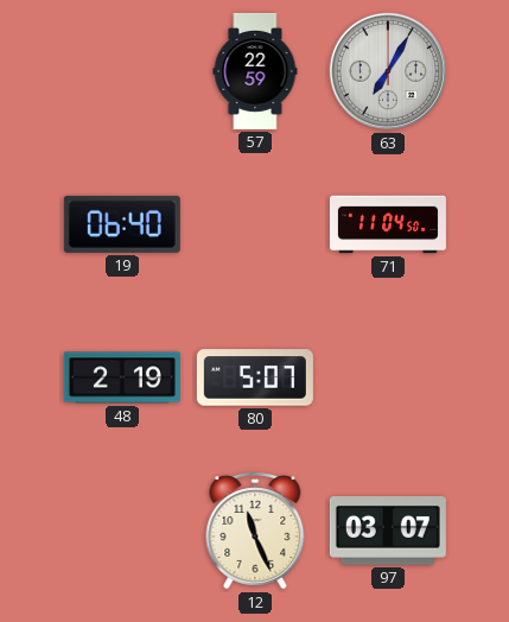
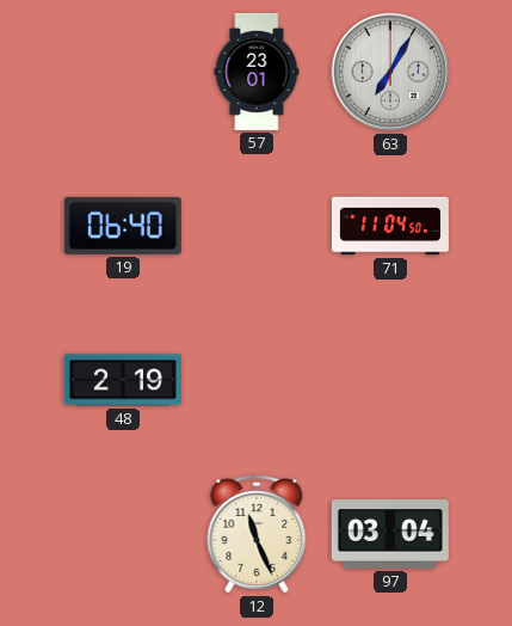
57: 22:59 -> 23:01 (257, 72)
80: 5:07 -> none (255, 377)
97: 03:07 -> 03:04 (390, 535)
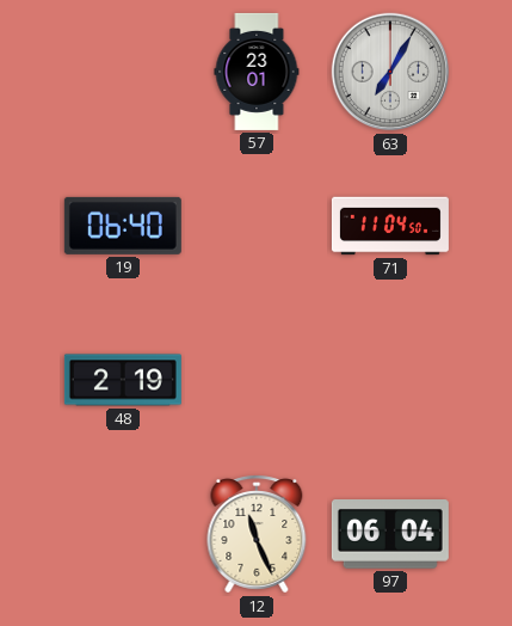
97: 03:04 -> 06:04 (390, 535)
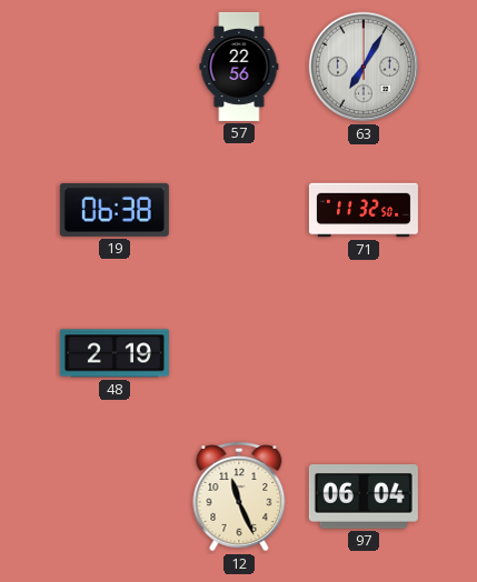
57: 23:01 -> 22:56 (239, 67)
19: 06:40 -> 06:38 (115, 210)
71: 11:04 -> 11:32 (364, 210)
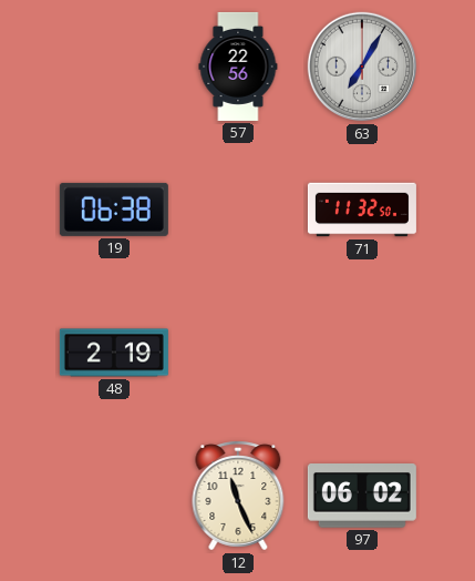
97: 06:04 -> 06:02 (362, 497)
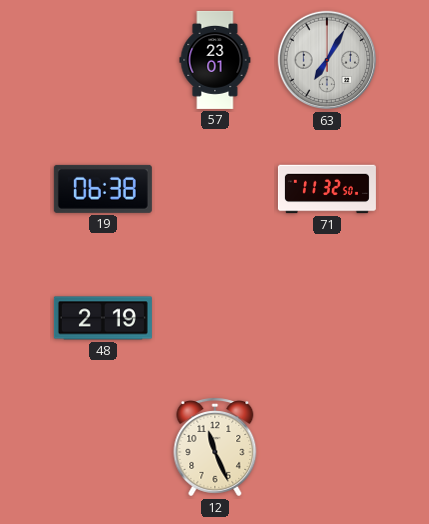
57: 22:56 -> 23:01 (215, 60)
97: 06:02 -> none (362, 497)
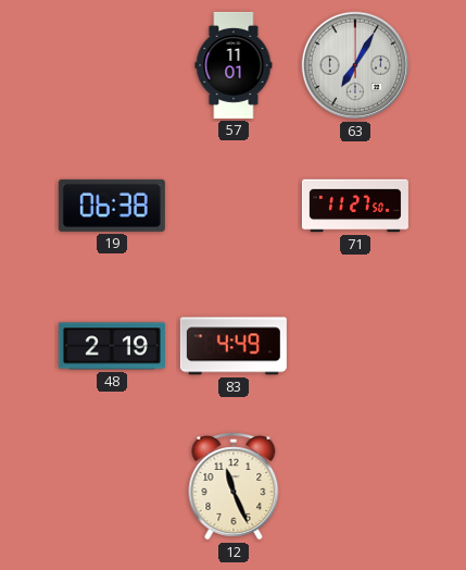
57: 23:01 -> 11:01 (234, 65)
71: 11:32 -> 11:27 (355, 206)
83: none -> 4:49 (234, 346)
